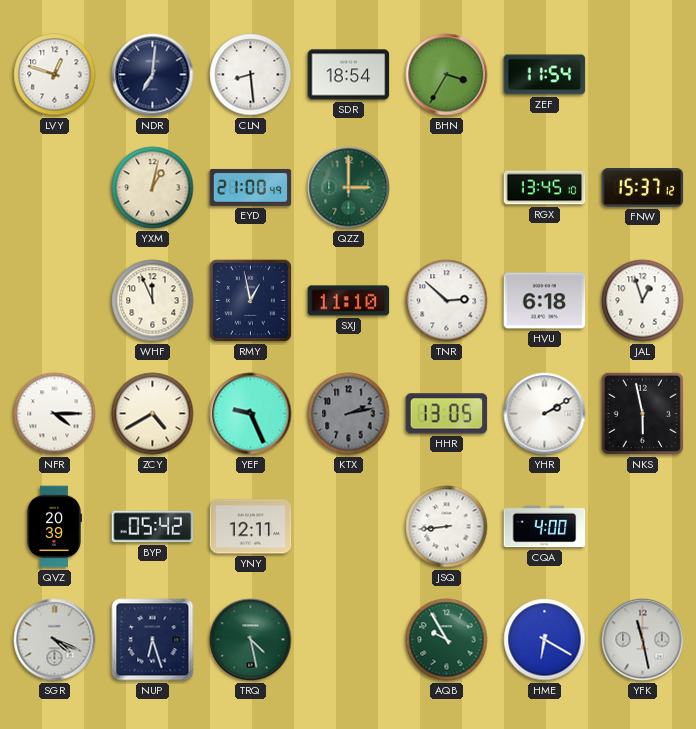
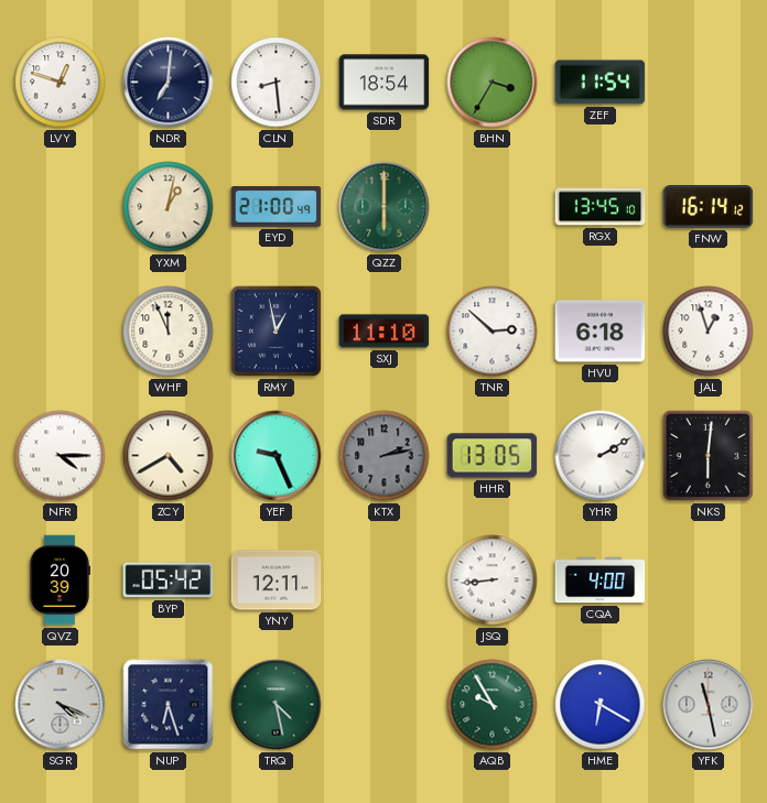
QZZ: 3:00 -> 6:00 (385, 207)
FNW: 15:37 -> 16:14 (709, 207)
NKS: 5:58 -> 6:01 (707, 455)
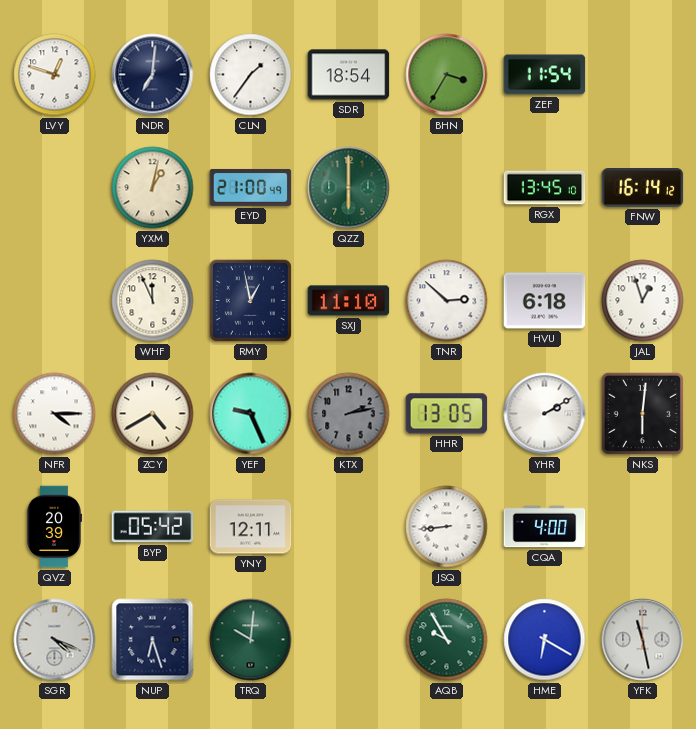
CLN: 8:29 -> 1:36 (251, 75)
TRQ: 4:28 -> 10:01 (251, 640)
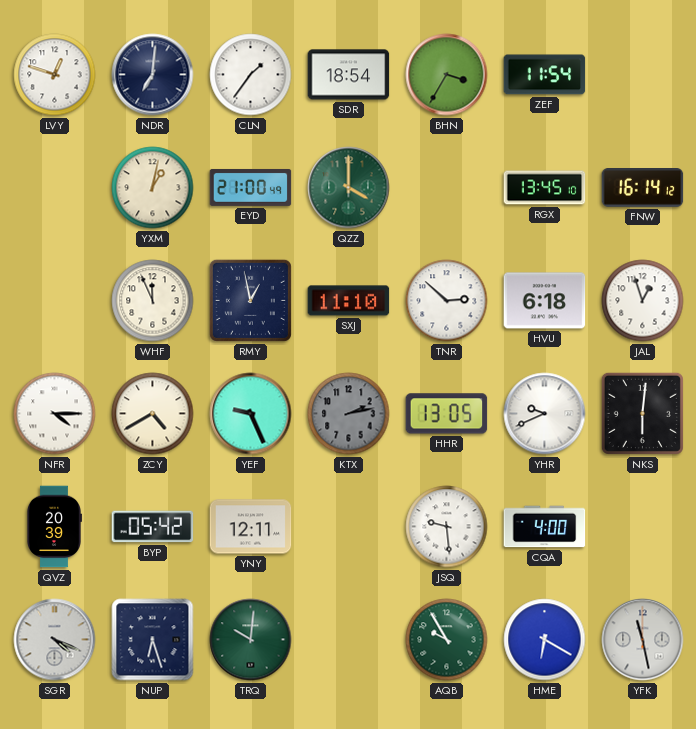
QZZ: 6:00 -> 4:00 (349, 188)
YHR: 2:10 -> 9:41 (545, 414)
JSQ: 8:44 -> 9:29 (447, 527)
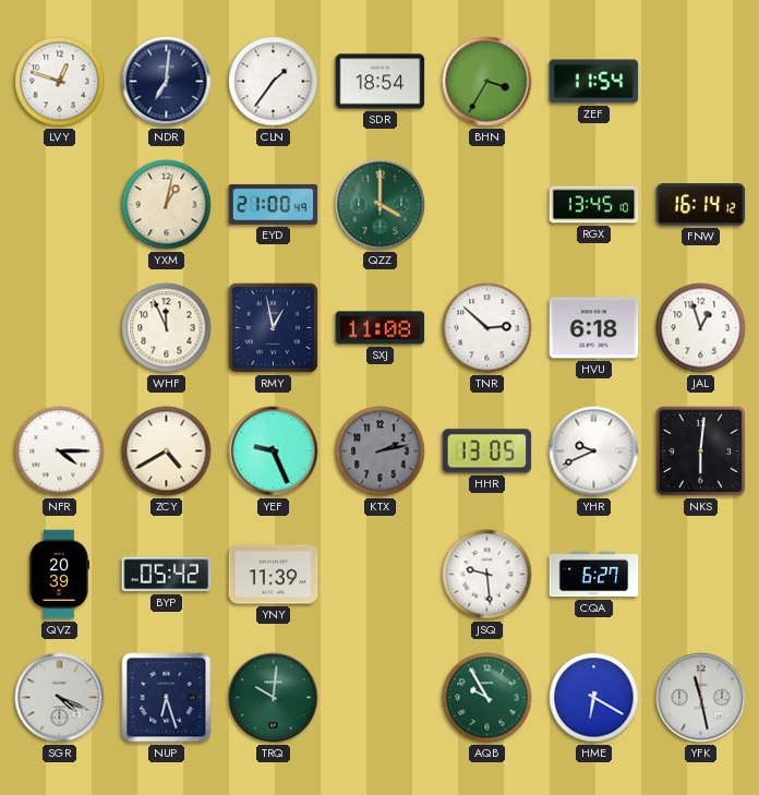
SXJ: 11:10 -> 11:08 (381, 328)
YNY: 12:11 -> 11:39 (274, 575)
CQA: 4:00 -> 6:27 (594, 575)
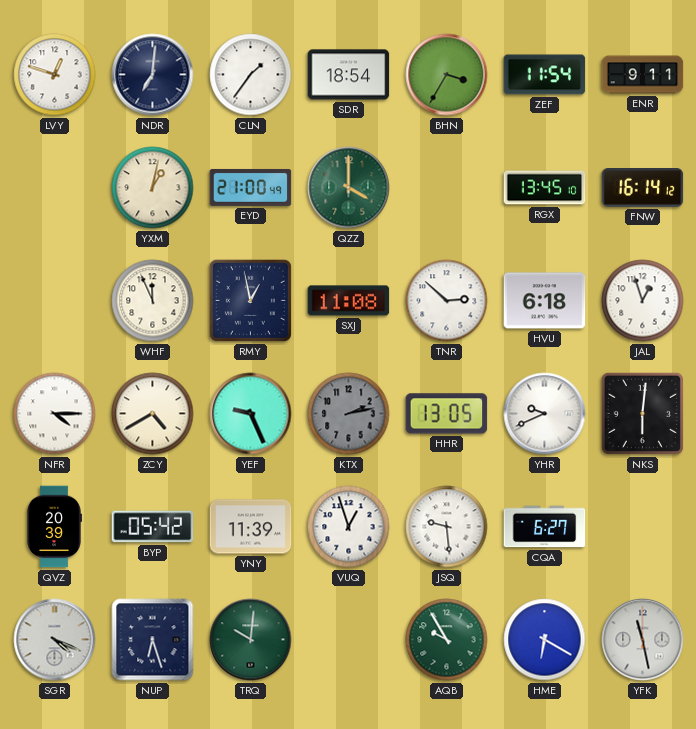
ENR: none -> 9:11 (643, 75)
VUQ: none -> 12:57 (349, 527)
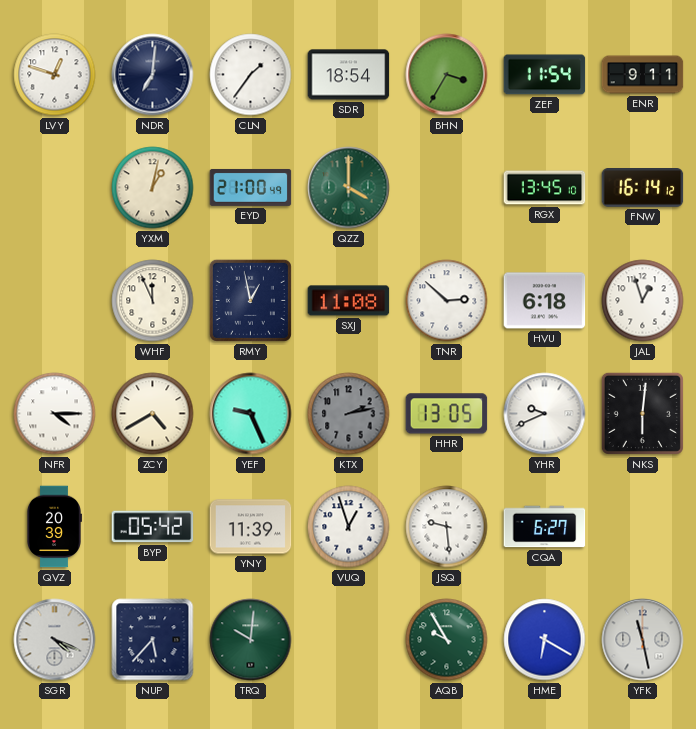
NUP: 6:27 -> 5:37 (153, 640)
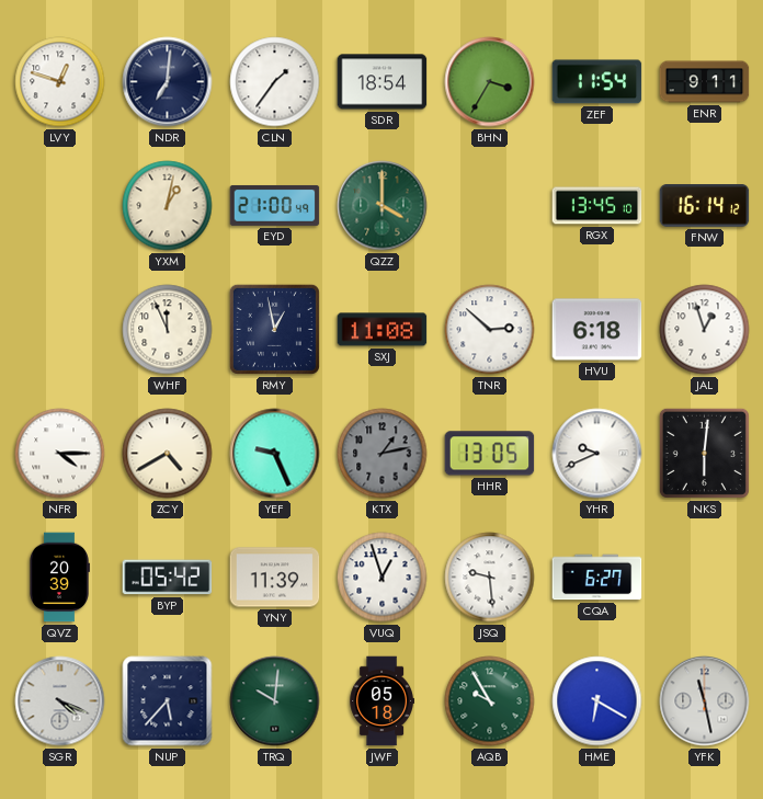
KTX: 2:13 -> 1:13 (383, 454)
JWF: none -> 05:18 (381, 701)
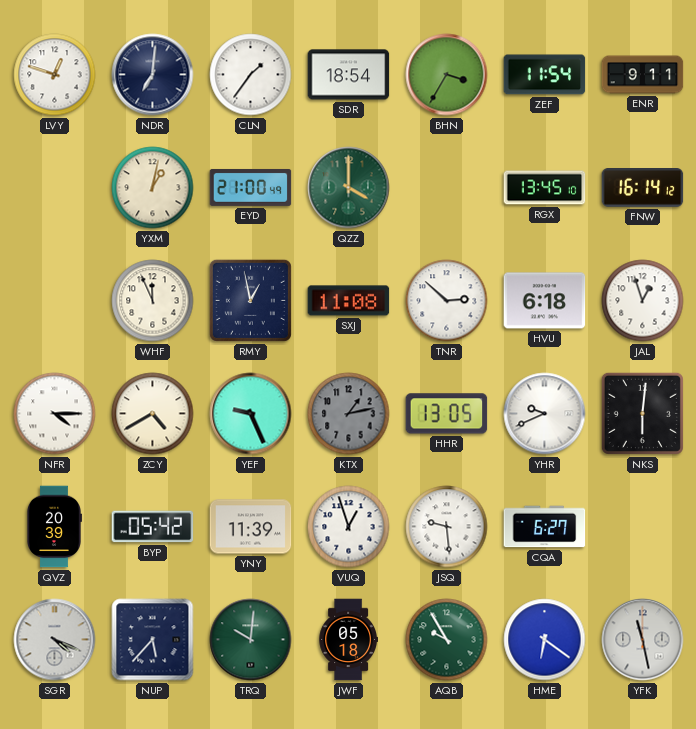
HME: 6:20 -> 6:21 (545, 640)
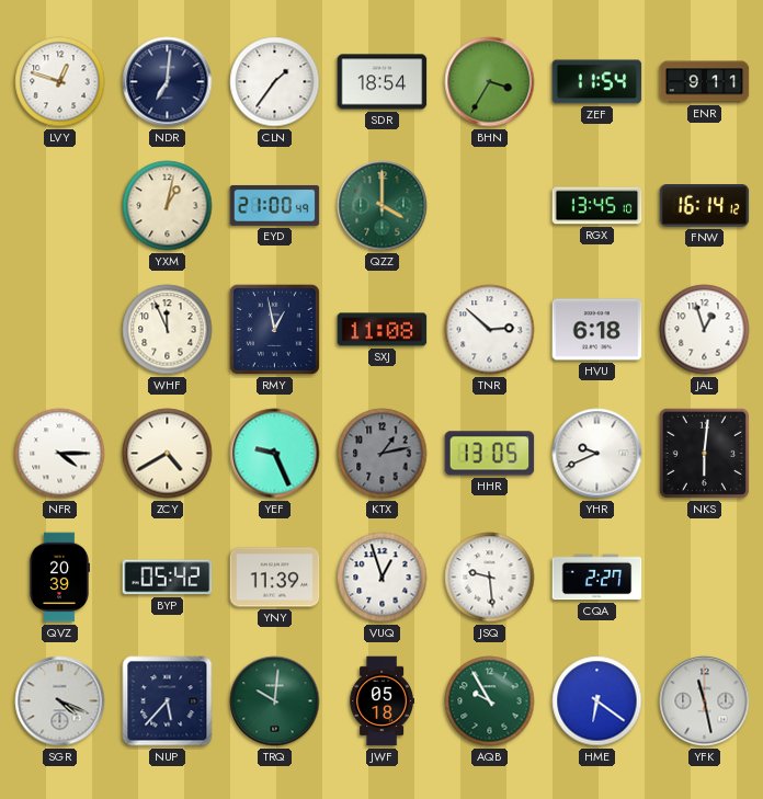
CQA: 6:27 -> 2:27 (597, 578)
